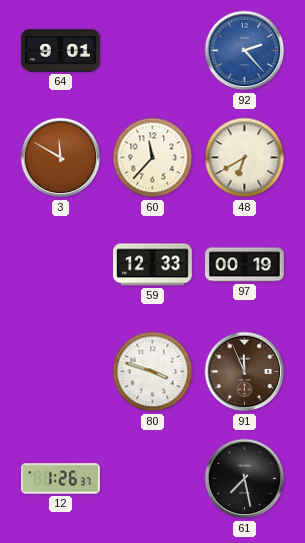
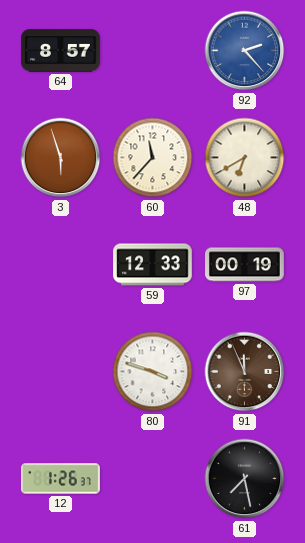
64: 9:01 -> 8:57 (61, 51)
3: 11:50 -> 5:57 (61, 158)
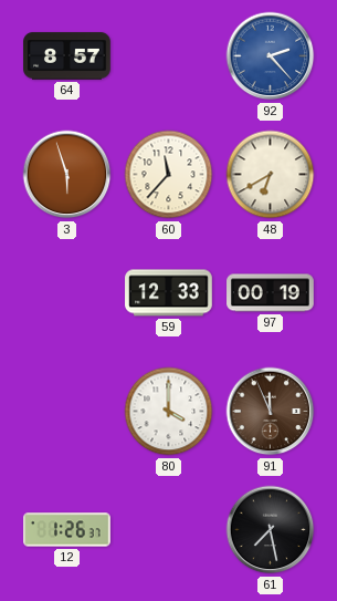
80: 3:48 -> 4:00 (169, 412)
